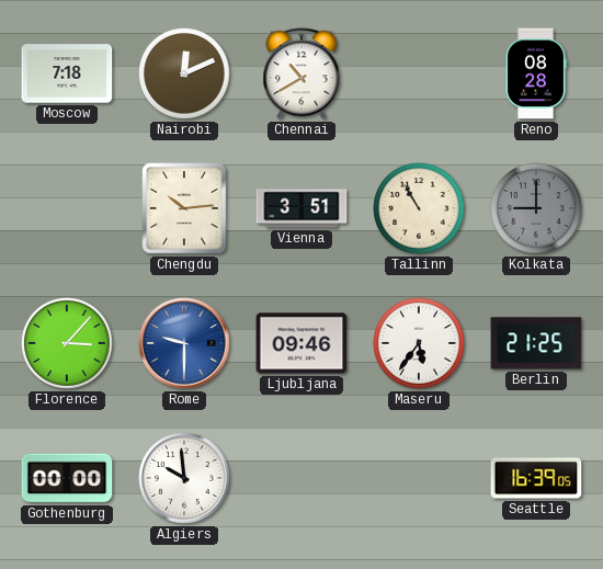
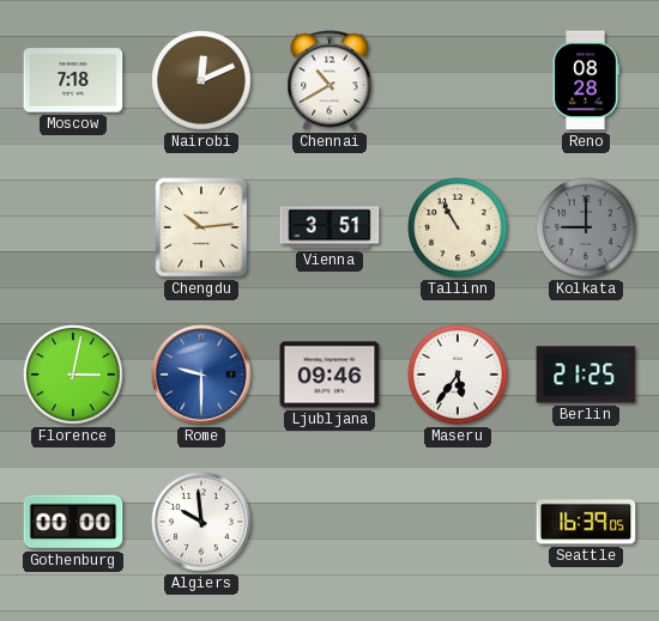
Florence: 3:07 -> 3:02 (73, 375)
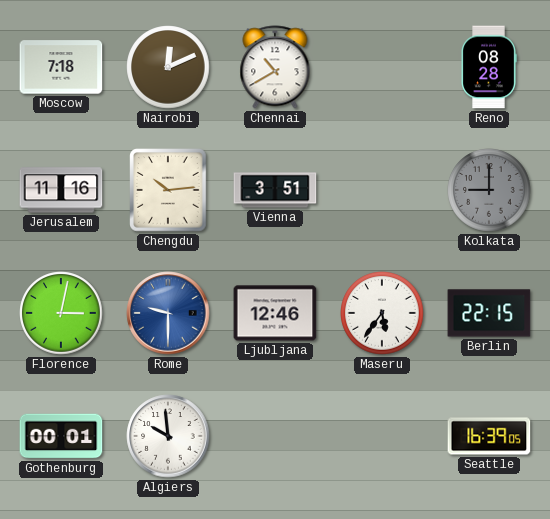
Jerusalem: none -> 11:16 (61, 190)
Tallinn: 10:55 -> none (458, 227)
Ljubljana: 09:46 -> 12:46 (275, 313)
Berlin: 21:25 -> 22:15 (489, 313)
Gothenburg: 00:00 -> 00:01 (61, 436)
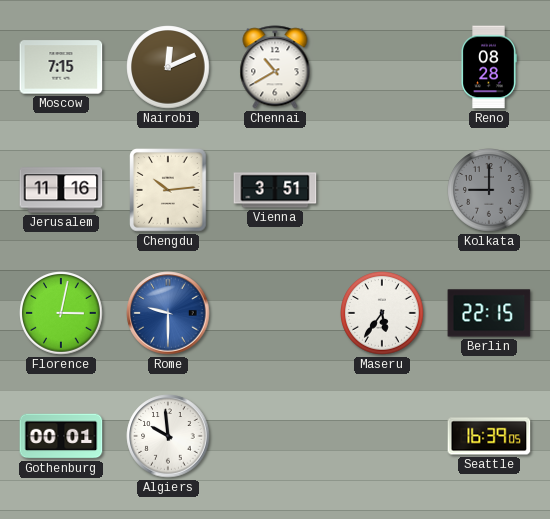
Moscow: 7:18 -> 7:15 (61, 67)
Ljubljana: 12:46 -> none (275, 313)
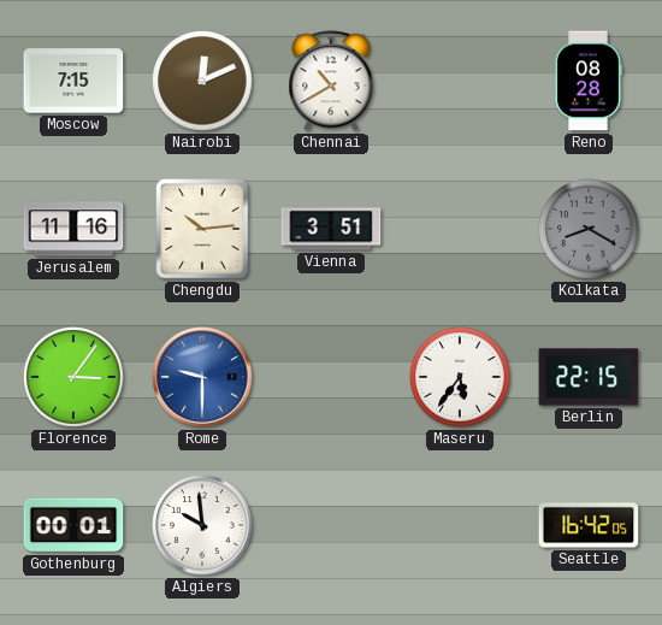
Kolkata: 9:00 -> 8:20 (589, 229)
Florence: 3:02 -> 3:06 (73, 377)
Seattle: 16:39 -> 16:42 (589, 525)
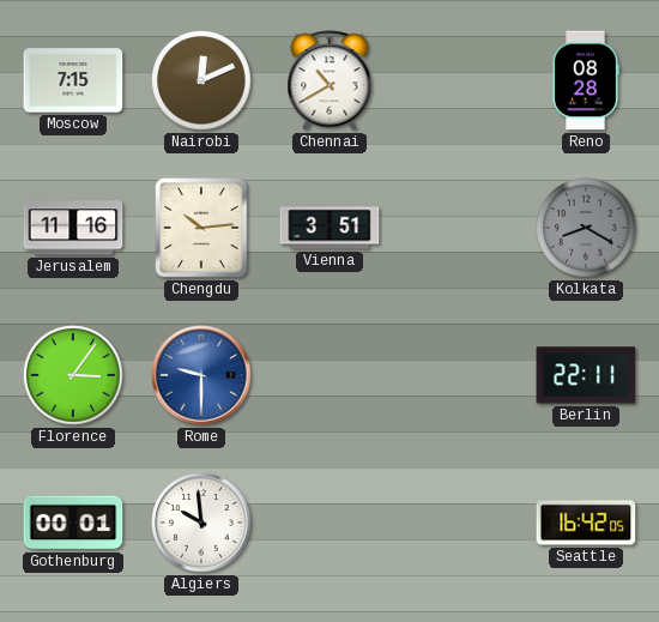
Maseru: 5:36 -> none (460, 377)
Berlin: 22:15 -> 22:11 (586, 375)
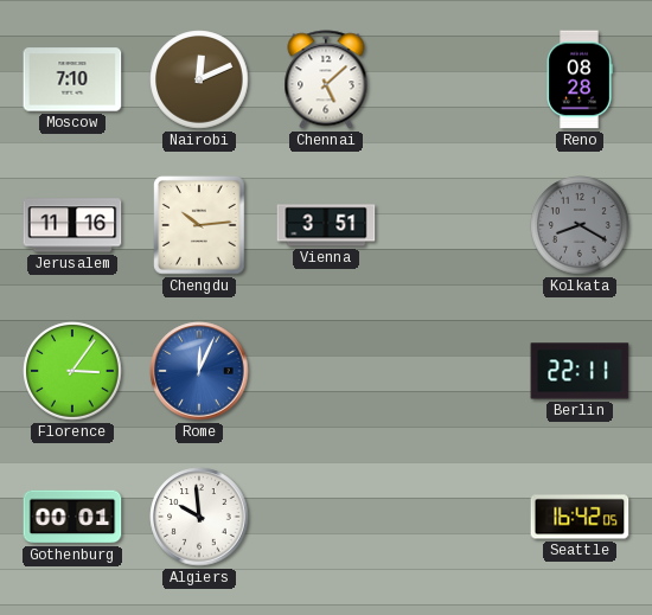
Moscow: 7:15 -> 7:10 (72, 79)
Chennai: 10:40 -> 5:08 (326, 79)
Rome: 9:30 -> 12:04 (199, 371)
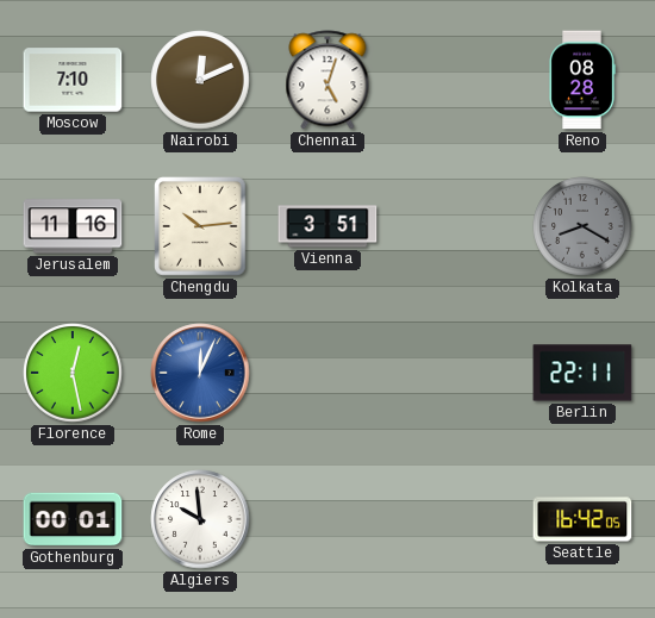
Chennai: 5:08 -> 5:03 (327, 80)
Florence: 3:06 -> 12:28 (73, 373)
